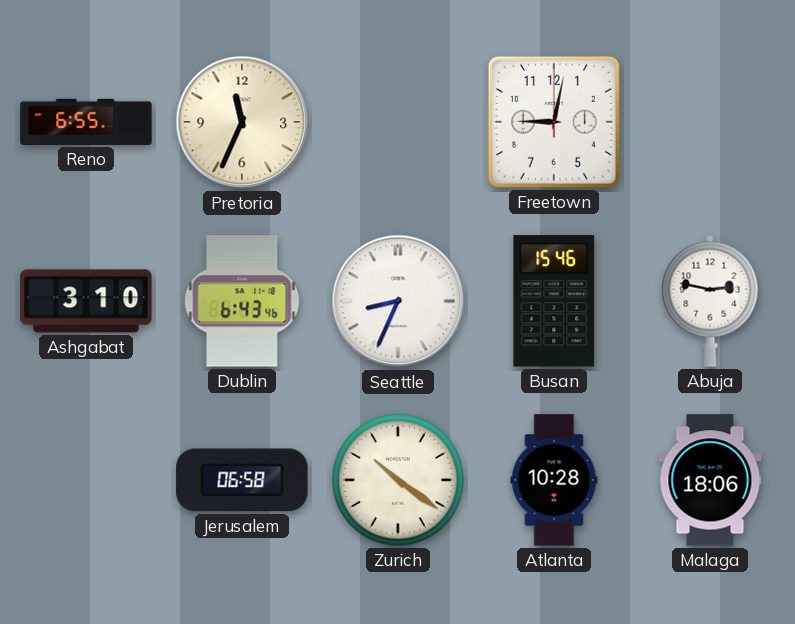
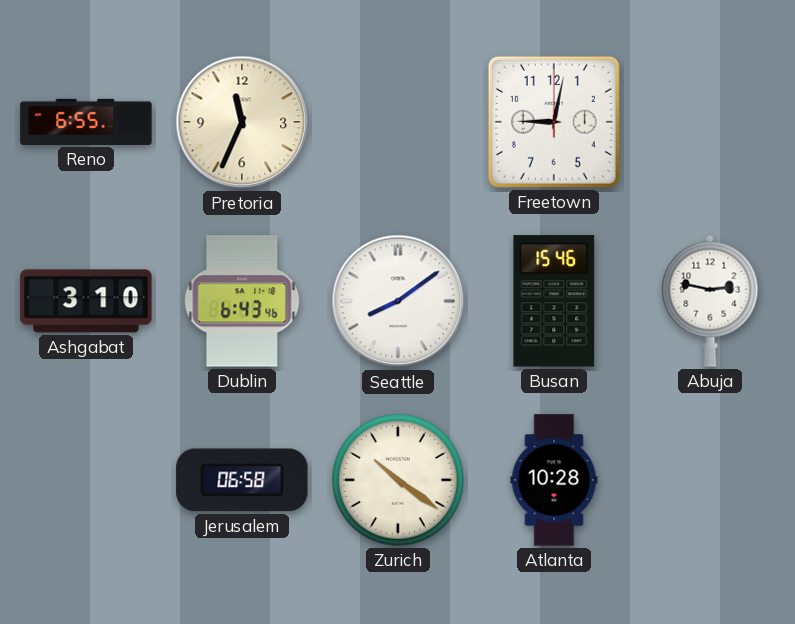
Seattle: 8:34 -> 8:09 (398, 301)
Malaga: 18:06 -> none (710, 480)
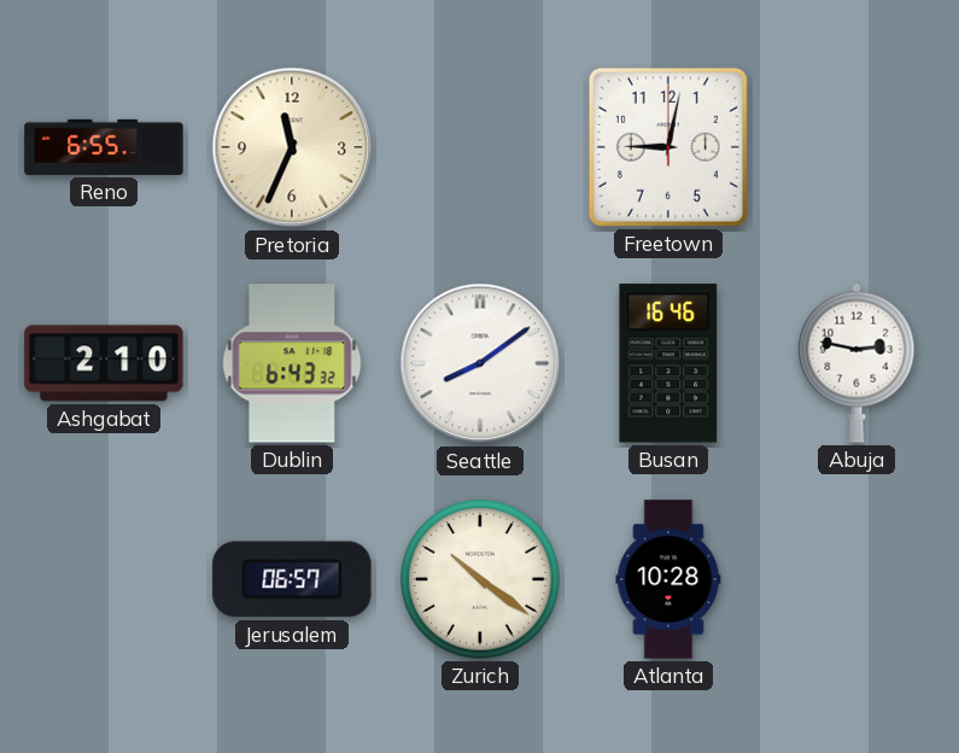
Ashgabat: 3:10 -> 2:10 (104, 363)
Dublin: 6:43:46 -> 6:43:32 (292, 363)
Busan: 15:46 -> 16:46 (668, 363)
Jerusalem: 06:58 -> 06:57 (292, 579)
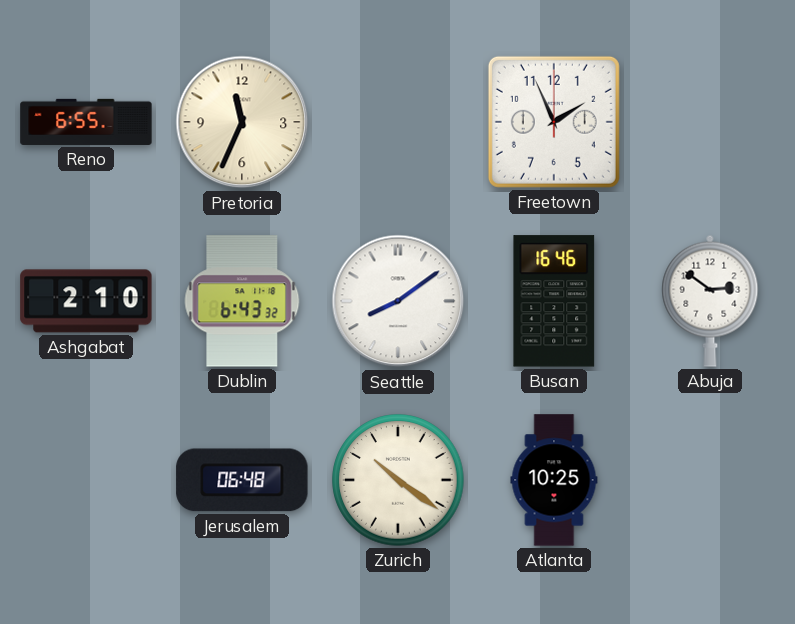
Freetown: 9:02 -> 1:56 (554, 122)
Abuja: 2:47 -> 2:51 (710, 301)
Jerusalem: 06:57 -> 06:48 (242, 480)
Atlanta: 10:28 -> 10:25 (554, 480)
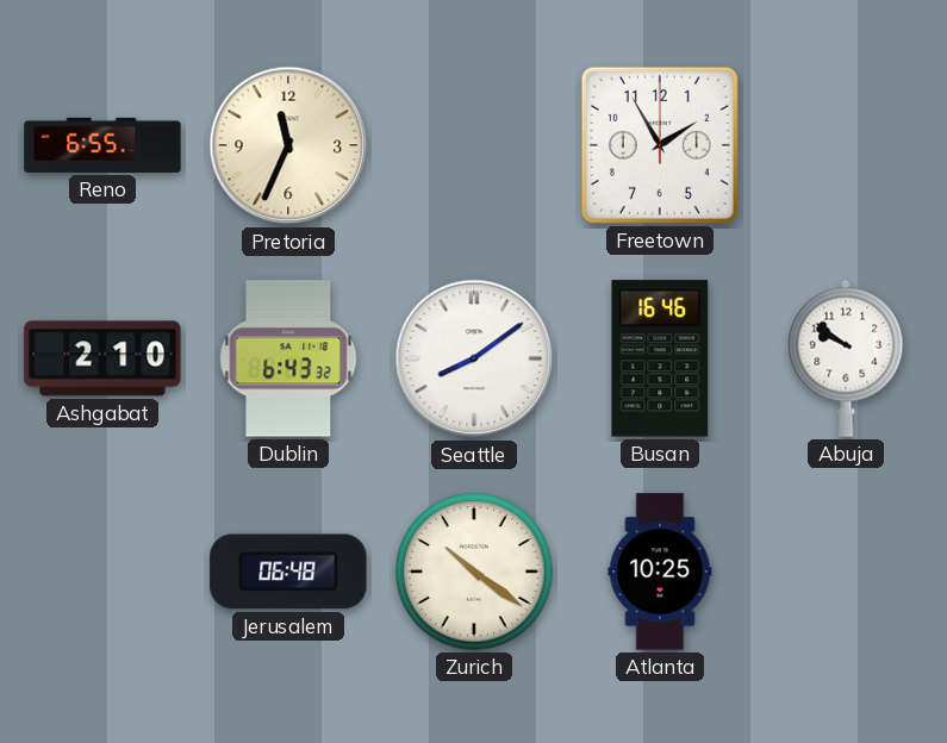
Freetown: 1:56 -> 1:55 (660, 145)
Abuja: 2:51 -> 9:51 (846, 358)
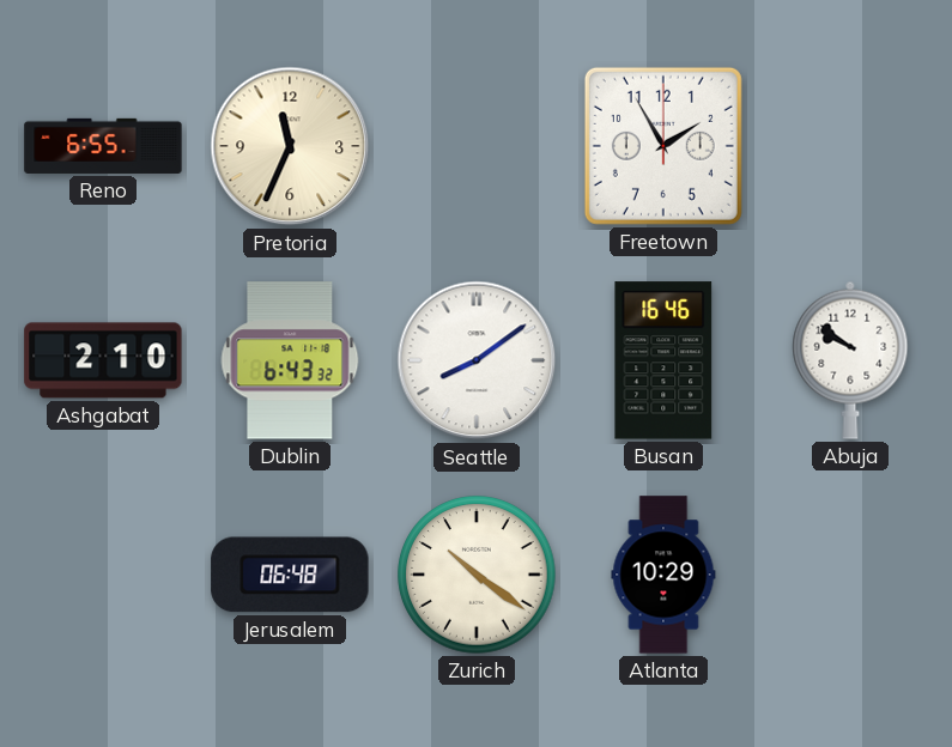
Atlanta: 10:25 -> 10:29 (663, 575)
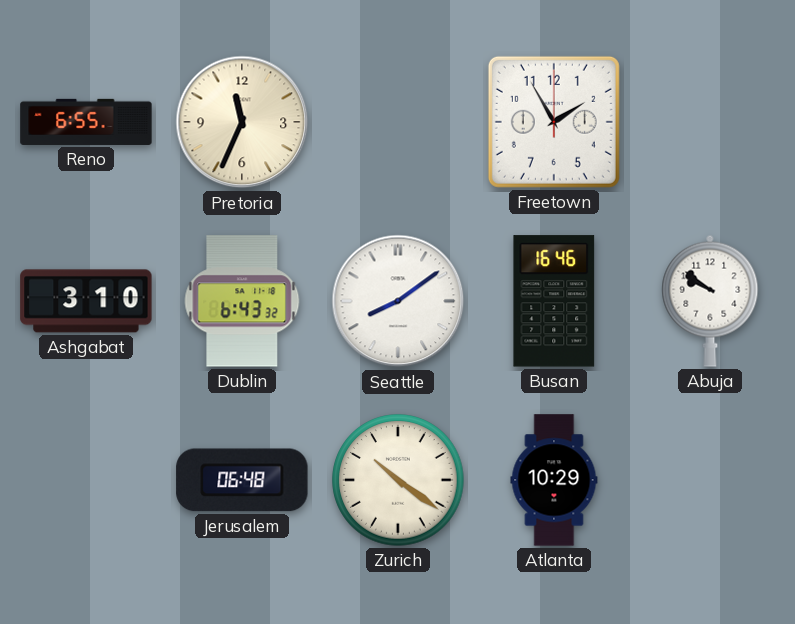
Ashgabat: 2:10 -> 3:10 (86, 301)
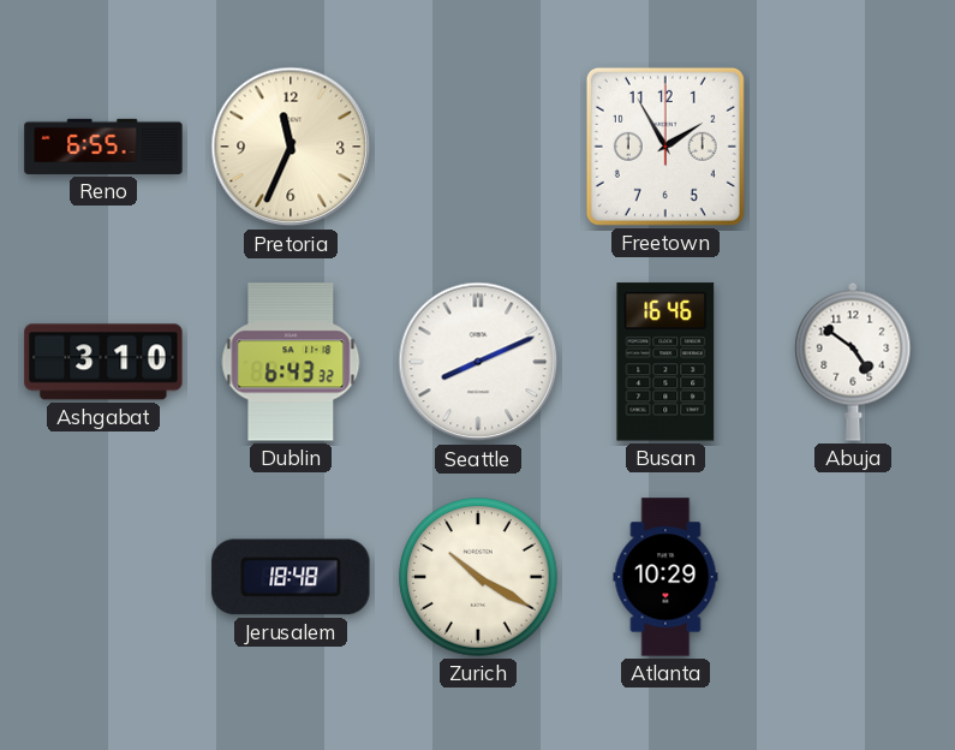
Seattle: 8:09 -> 8:11 (478, 362)
Abuja: 9:51 -> 4:51 (853, 362)
Jerusalem: 06:48 -> 18:48 (291, 577)
Zurich: 10:21 -> 10:20 (478, 577)
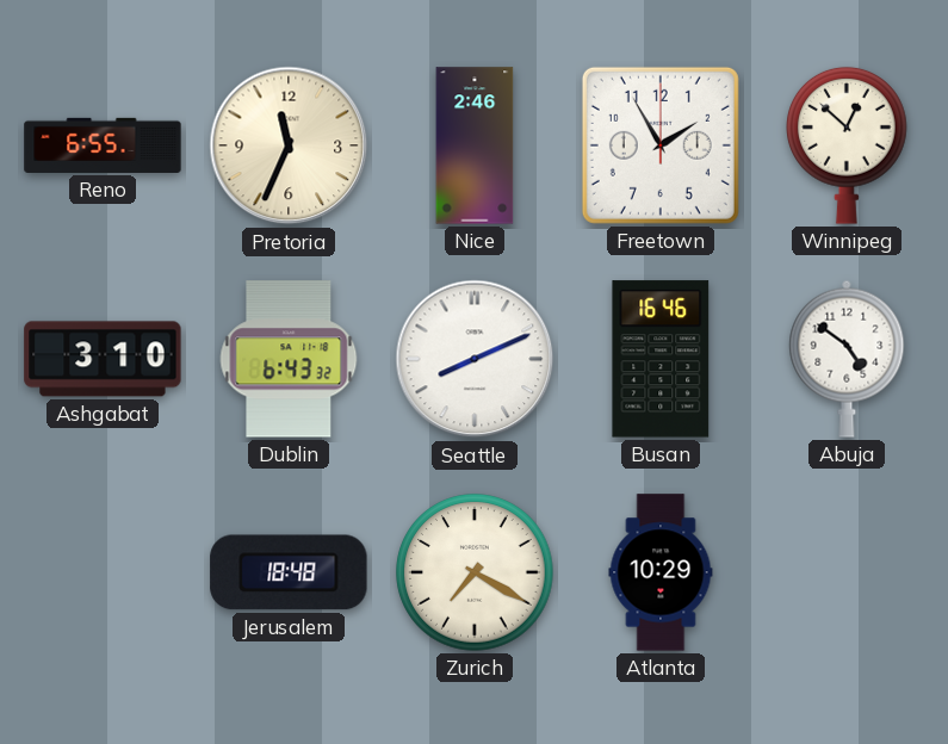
Nice: none -> 2:46 (475, 145)
Winnipeg: none -> 12:52 (848, 145)
Zurich: 10:20 -> 7:20 (475, 572)
